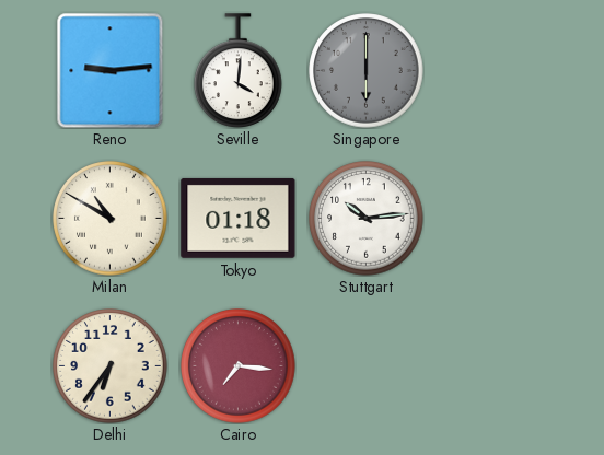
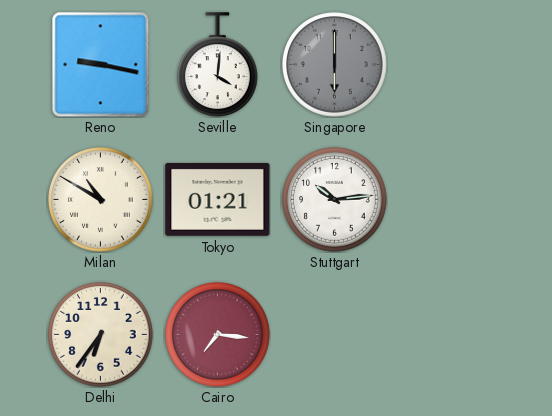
Reno: 9:14 -> 9:17 (101, 64)
Tokyo: 01:18 -> 01:21 (218, 199)
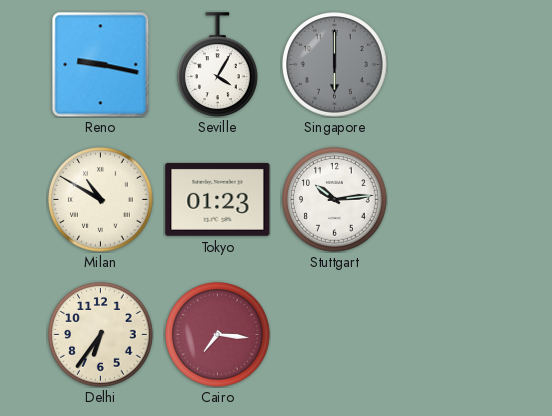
Seville: 4:01 -> 4:05 (218, 64)
Tokyo: 01:21 -> 01:23 (218, 199)
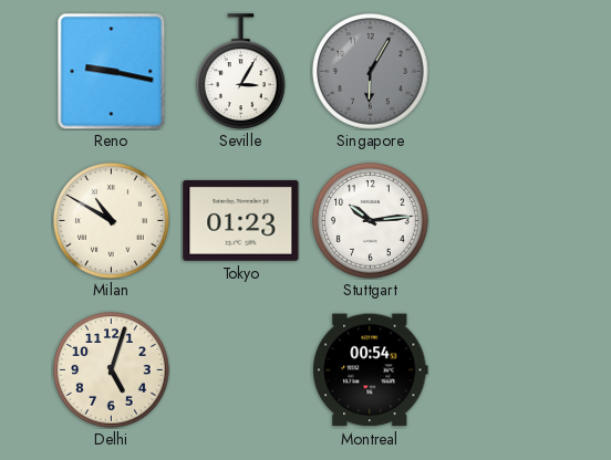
Seville: 4:05 -> 3:05 (241, 71)
Singapore: 6:00 -> 6:05 (371, 72)
Delhi: 6:36 -> 5:03 (112, 370)
Cairo: 7:16 -> none (218, 335)
Montreal: none -> 00:54 (371, 370)
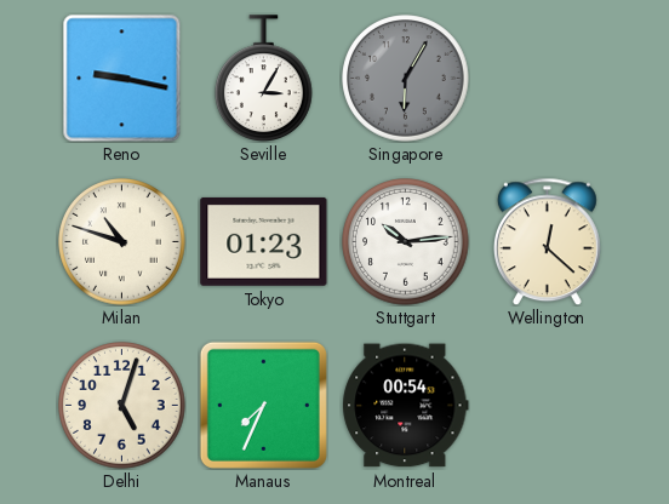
Milan: 10:50 -> 10:48 (122, 242)
Wellington: none -> 12:22 (547, 241)
Manaus: none -> 7:34 (263, 405)
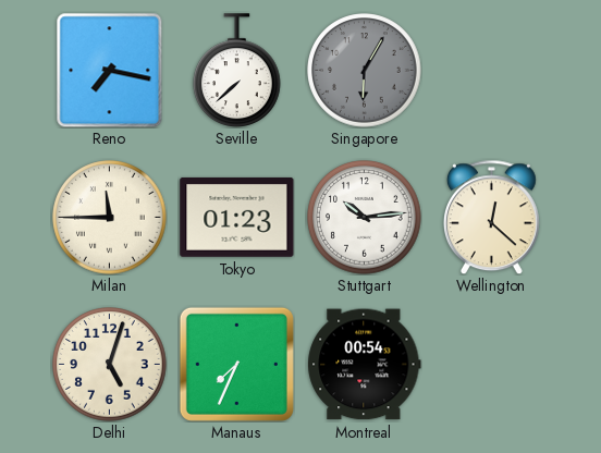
Reno: 9:17 -> 7:17 (110, 70)
Seville: 3:05 -> 7:38 (237, 70)
Milan: 10:48 -> 11:45 (110, 218)
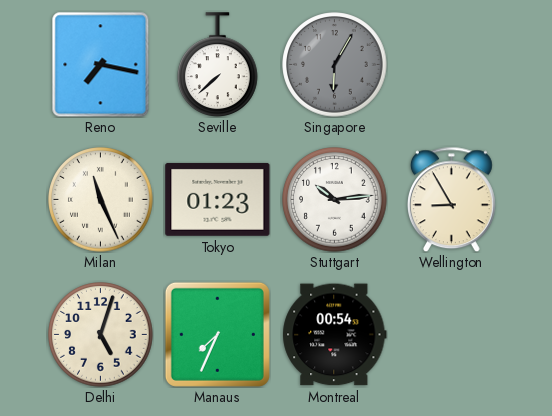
Milan: 11:45 -> 11:26 (101, 200)
Wellington: 12:22 -> 8:55 (451, 199)
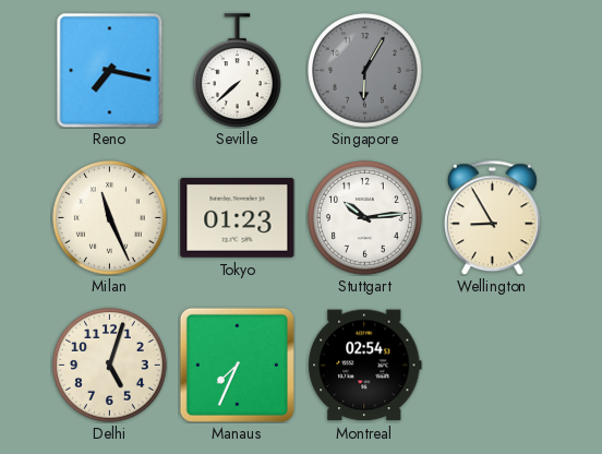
Montreal: 00:54 -> 02:54 (365, 366)
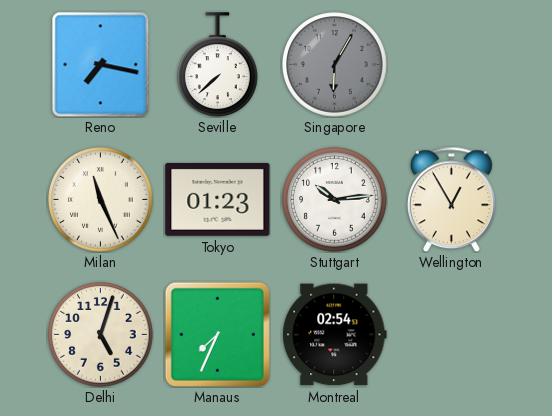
Wellington: 8:55 -> 12:55 (451, 199)
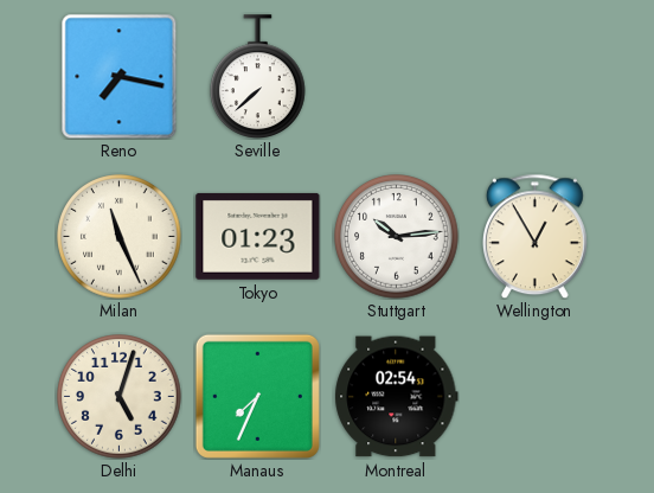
Singapore: 6:05 -> none (335, 65)
